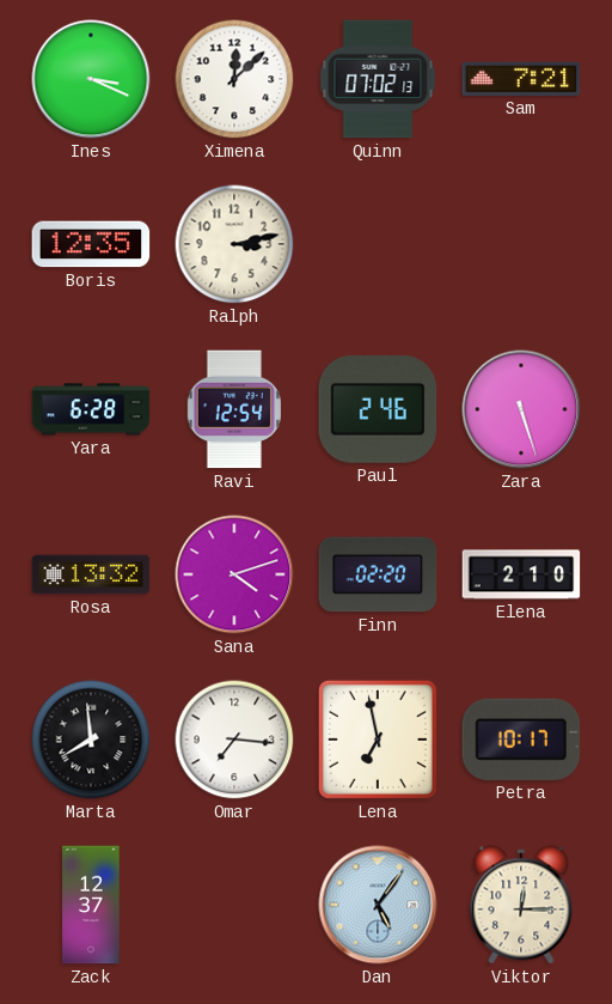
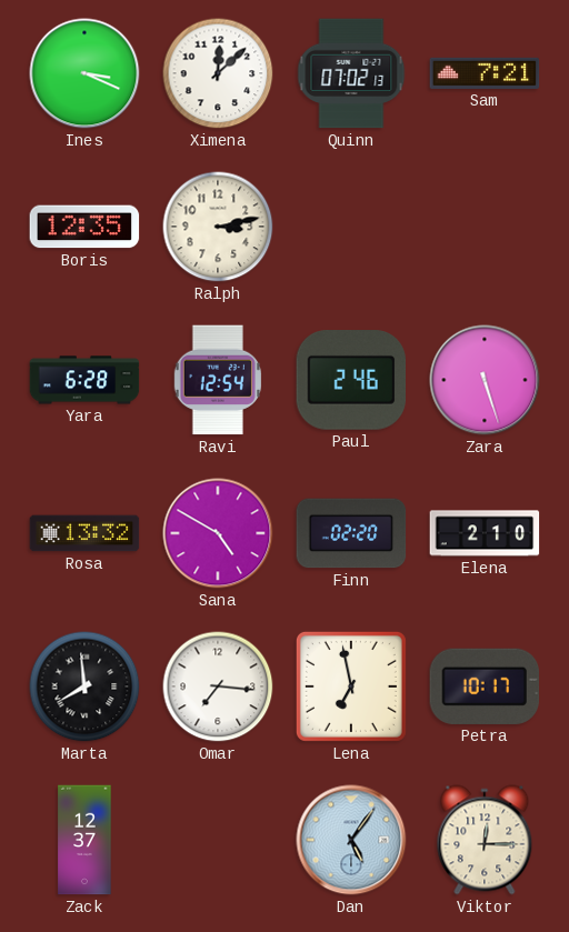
Sana: 4:12 -> 4:50 (218, 533)
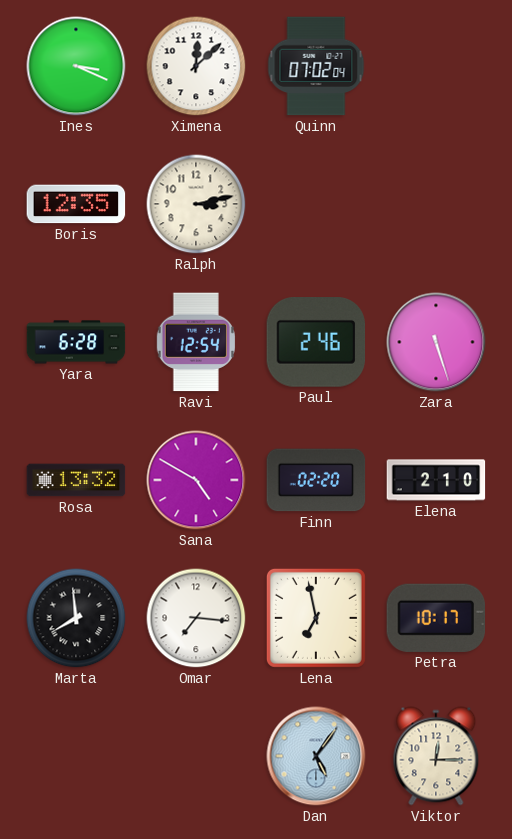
Quinn: 07:02:13 -> 07:02:04 (316, 66)
Sam: 7:21 -> none (485, 73)
Zack: 12:37 -> none (84, 840)
